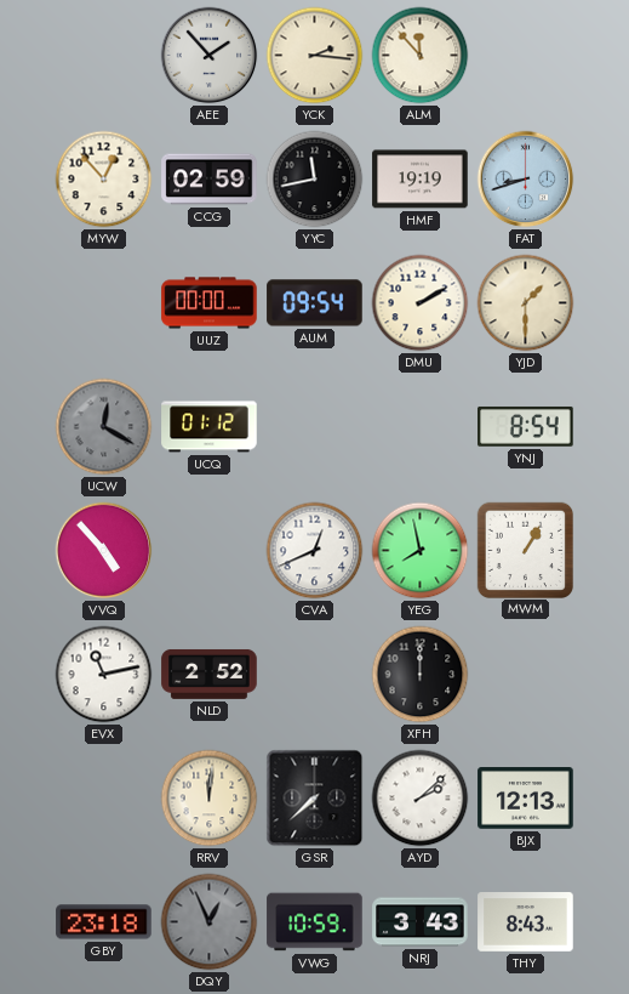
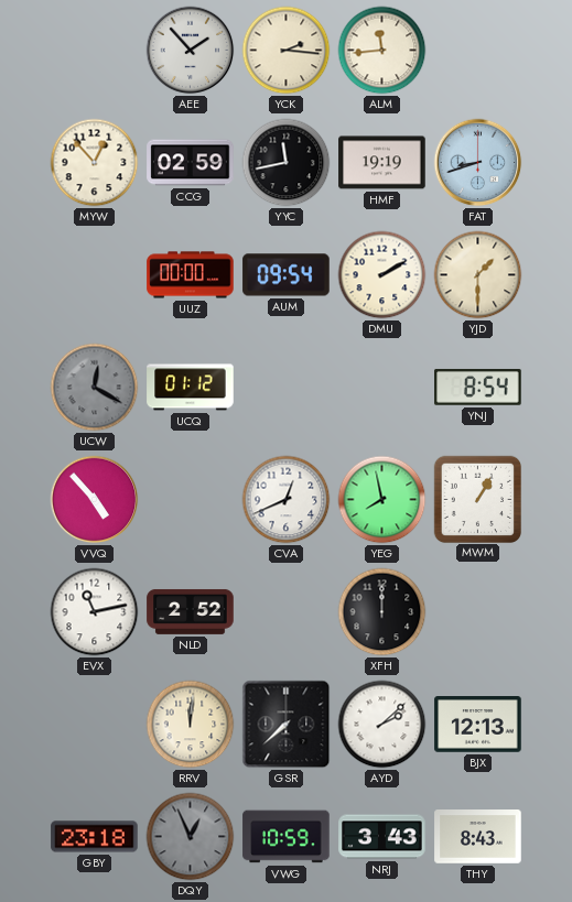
ALM: 11:53 -> 11:44 (382, 51)
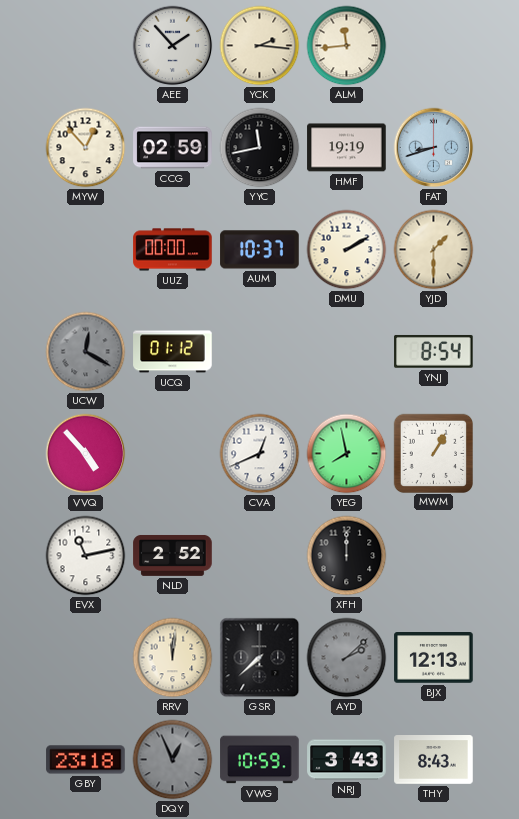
AUM: 09:54 -> 10:37 (260, 250)
AYD dial: white -> grey (347, 658)
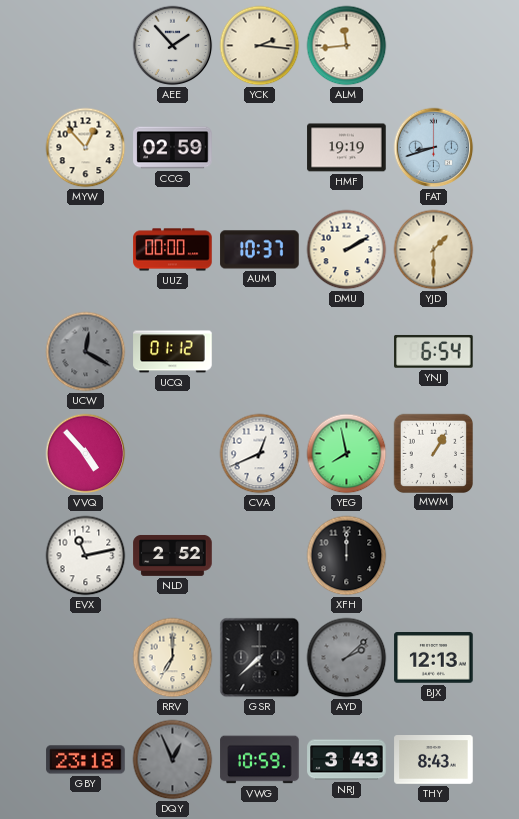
YYC: 11:43 -> none (260, 148)
YNJ: 8:54 -> 6:54 (434, 352)
RRV: 12:01 -> 7:00 (173, 658)
